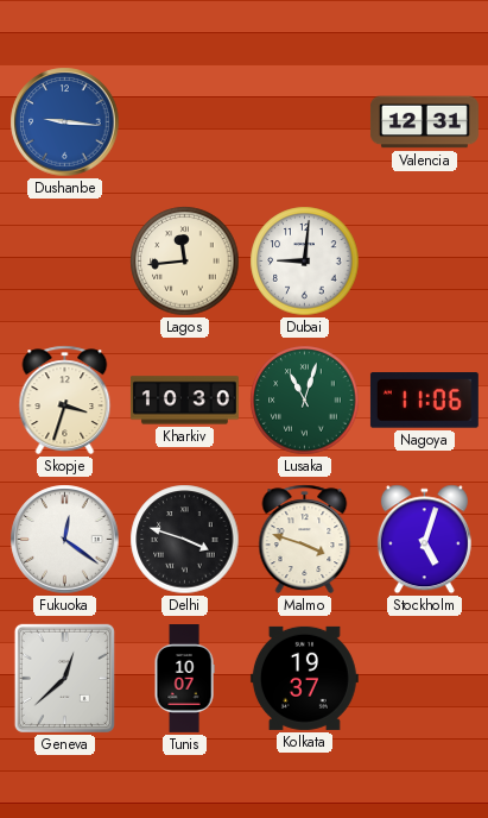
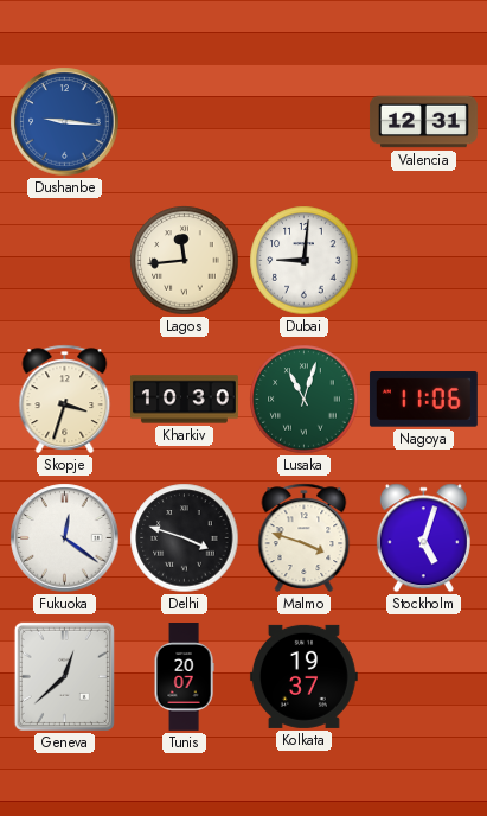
Tunis: 10:07 -> 20:07 (184, 677)
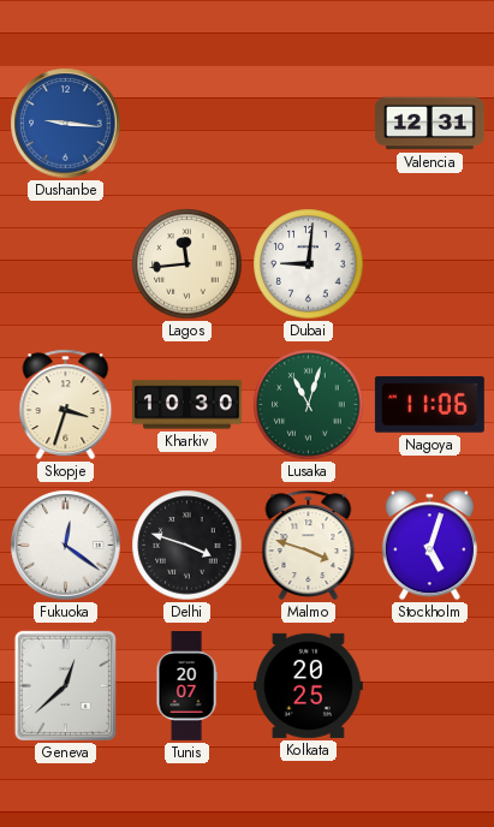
Kolkata: 19:37 -> 20:25 (308, 685)
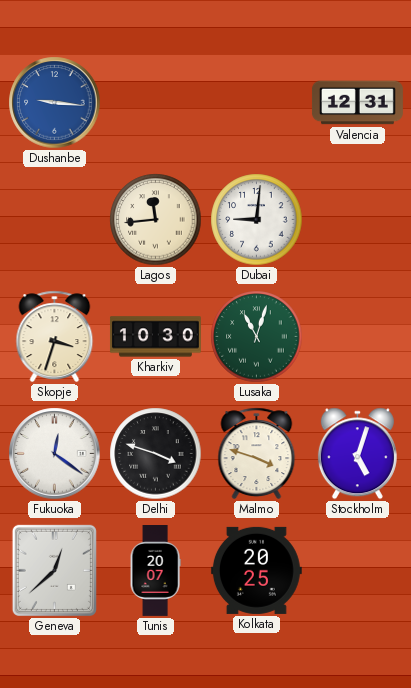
Nagoya: 11:06 -> none (429, 405)
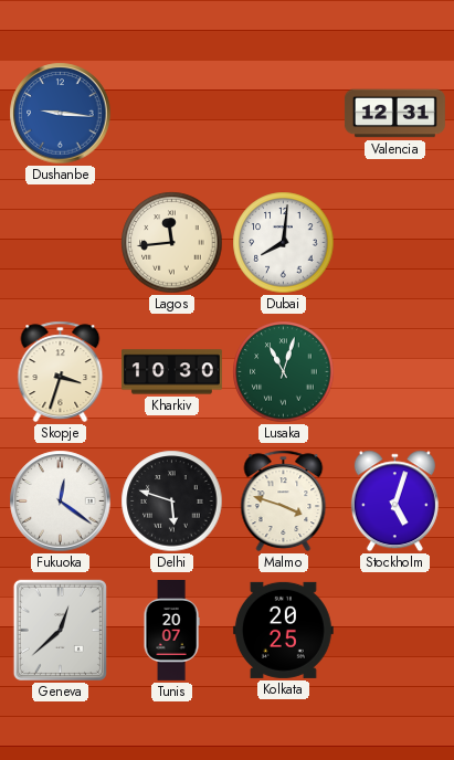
Dubai: 9:01 -> 8:01 (284, 243)
Delhi: 3:48 -> 5:48 (172, 502)
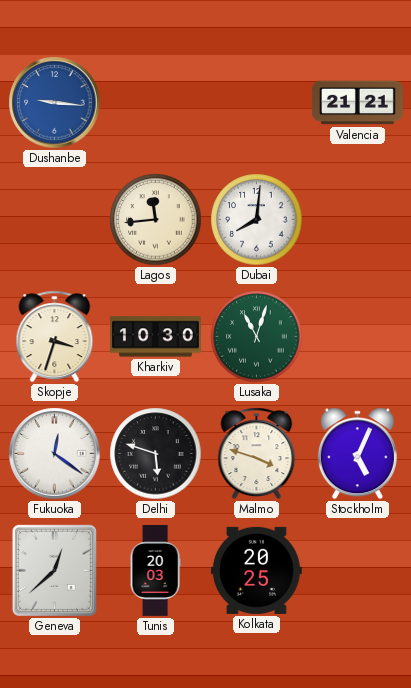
Valencia: 12:31 -> 21:21 (357, 103)
Stockholm: 5:03 -> 5:04 (357, 454)
Tunis: 20:07 -> 20:03 (155, 571)
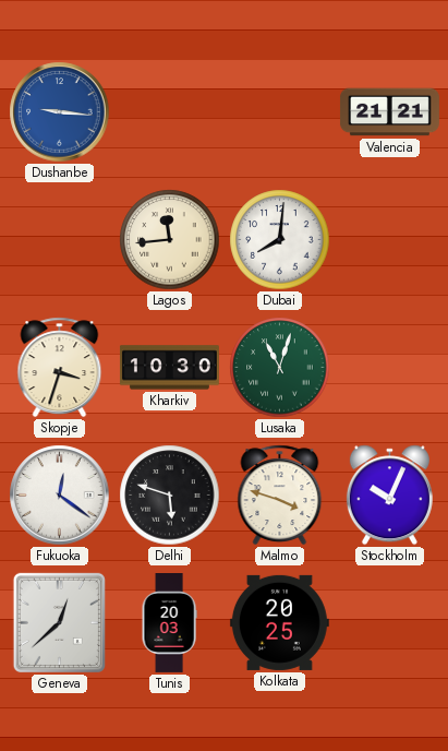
Stockholm: 5:04 -> 10:04 (389, 496)
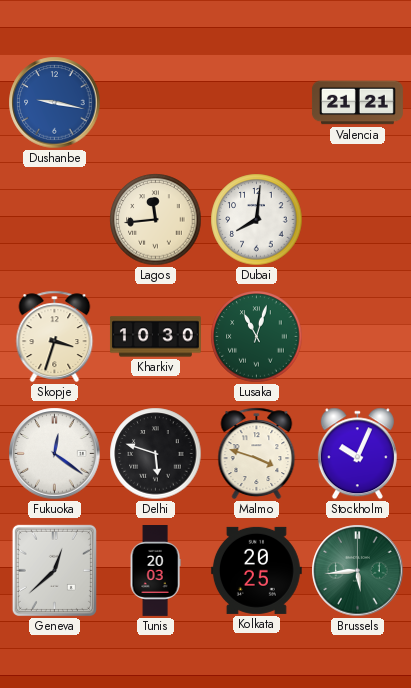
Dushanbe: 9:16 -> 9:17 (55, 103)
Brussels: none -> 5:44 (358, 571)
